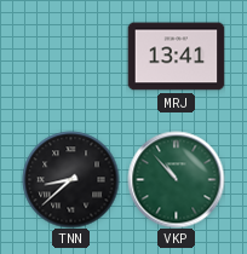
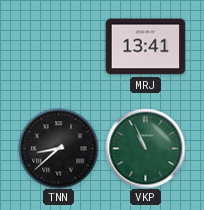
VKP: 10:53 -> 10:56 (145, 148)
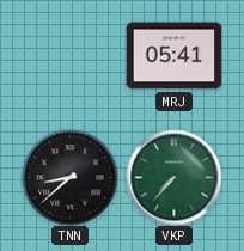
MRJ: 13:41 -> 05:41 (173, 56)
VKP: 10:56 -> 7:37 (173, 177)
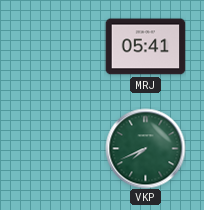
TNN: 8:38 -> none (69, 177)
VKP: 7:37 -> 7:41 (145, 148)
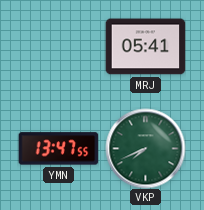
YMN: none -> 13:47 (58, 149)
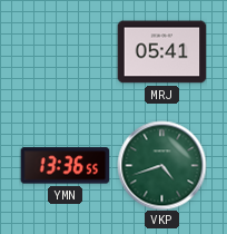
YMN: 13:47 -> 13:36 (65, 166)
VKP: 7:41 -> 4:42 (161, 165)
